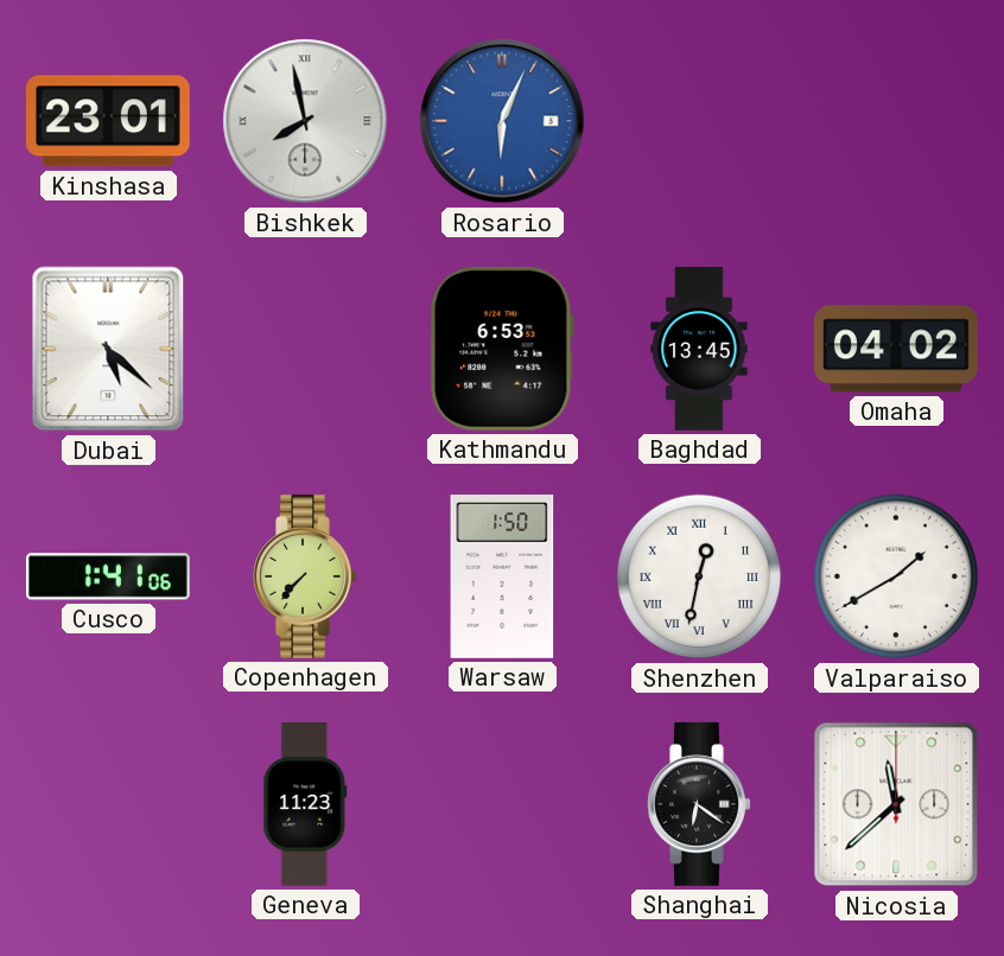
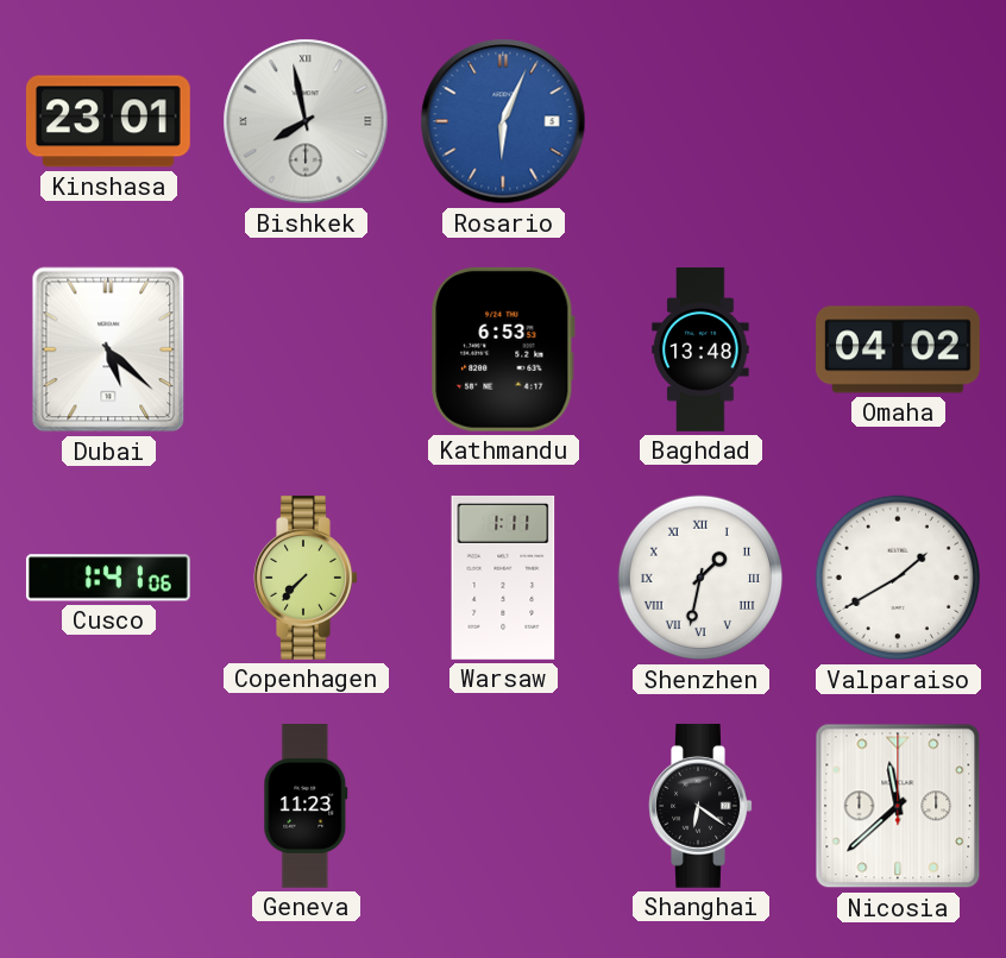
Baghdad: 13:45 -> 13:48 (700, 349)
Warsaw: 1:50 -> 1:11 (503, 578)
Shenzhen: 12:32 -> 1:32 (700, 578)
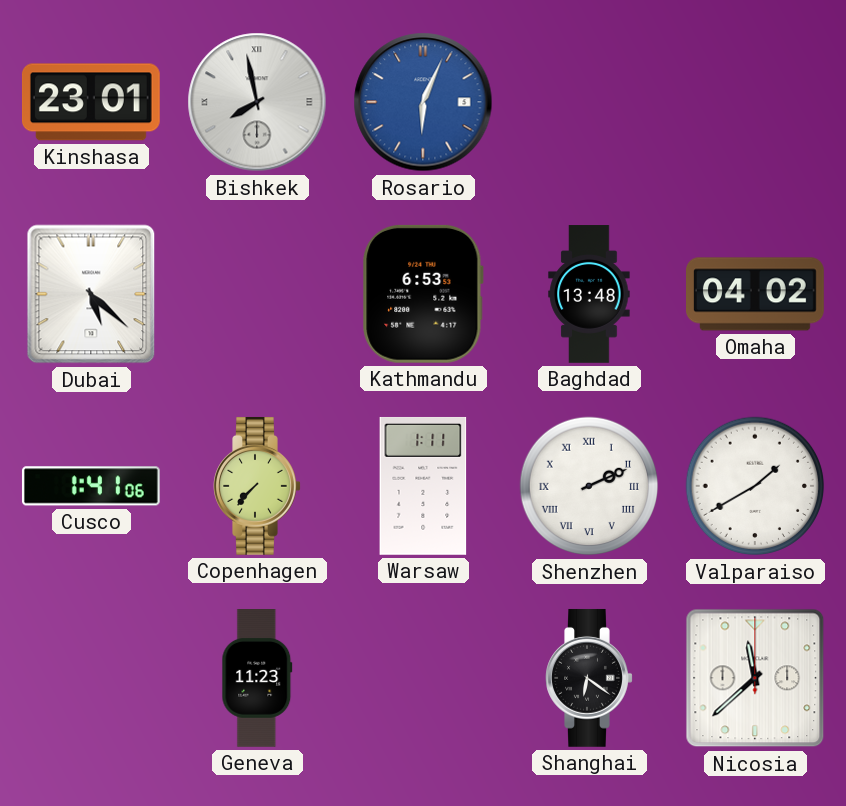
Shenzhen: 1:32 -> 2:11 (589, 486)
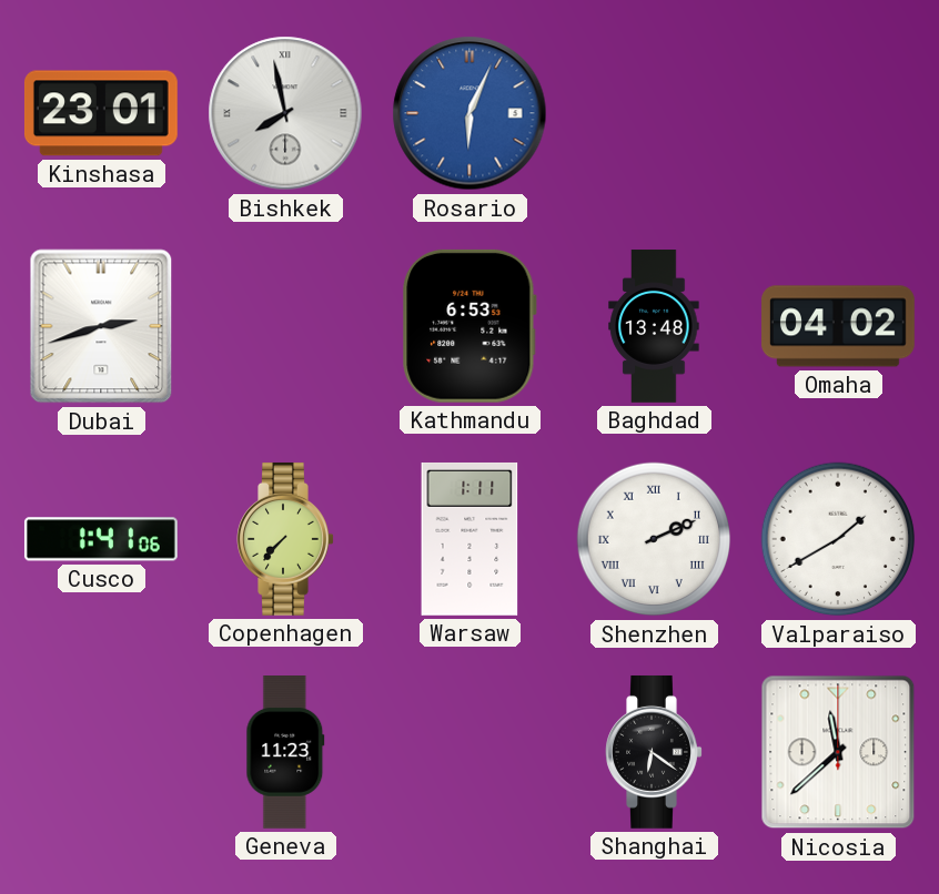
Dubai: 5:22 -> 2:42 (101, 326)
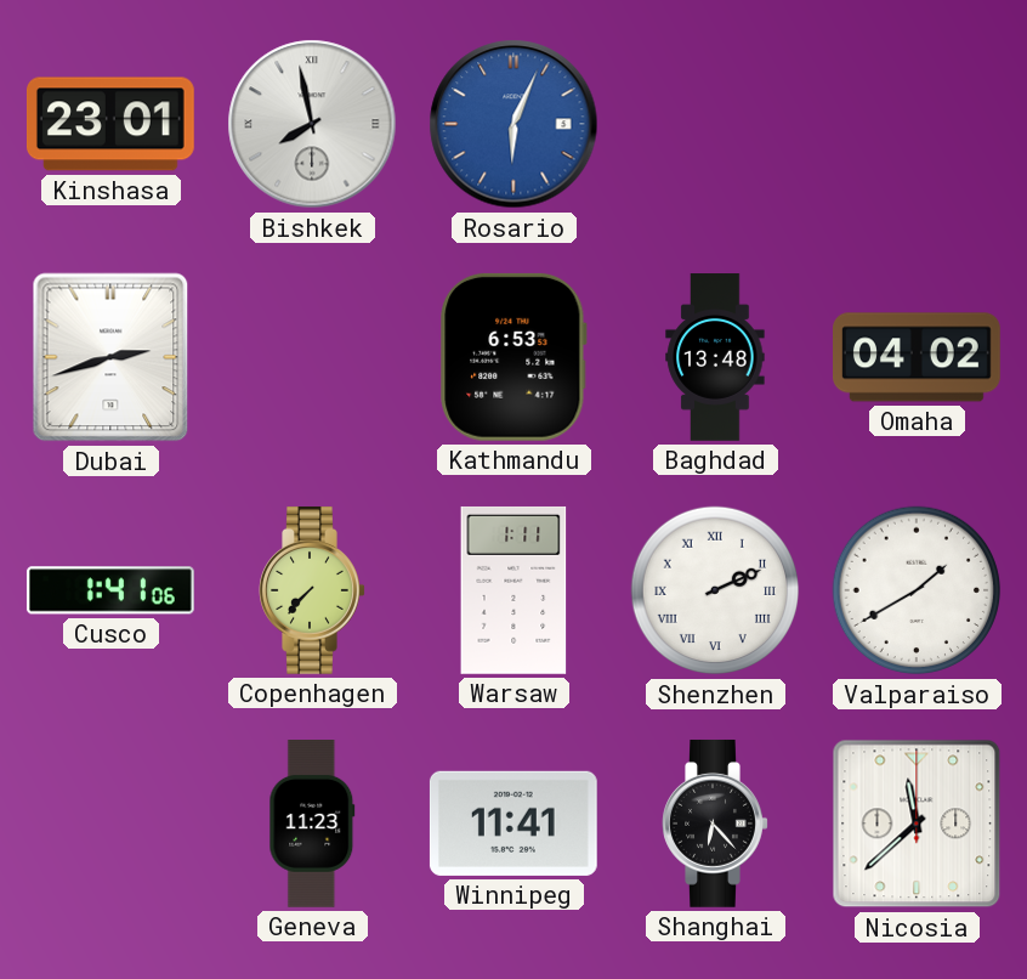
Winnipeg: none -> 11:41 (513, 824)
Shanghai: 6:21 -> 6:23 (715, 824)
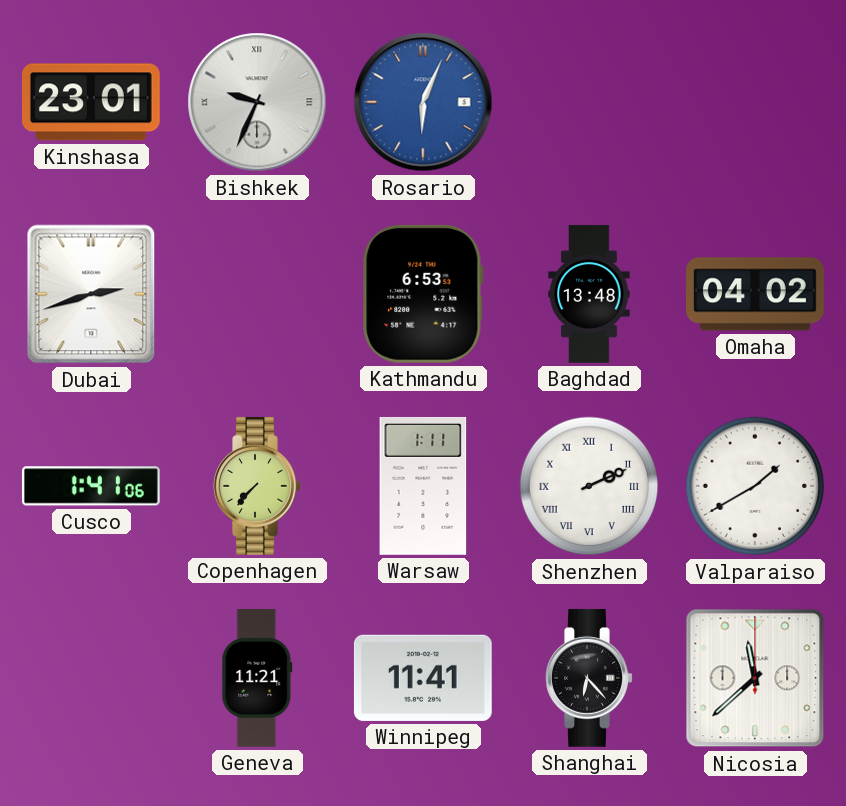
Bishkek: 7:58 -> 9:34 (257, 102)
Geneva: 11:23 -> 11:21 (257, 679)
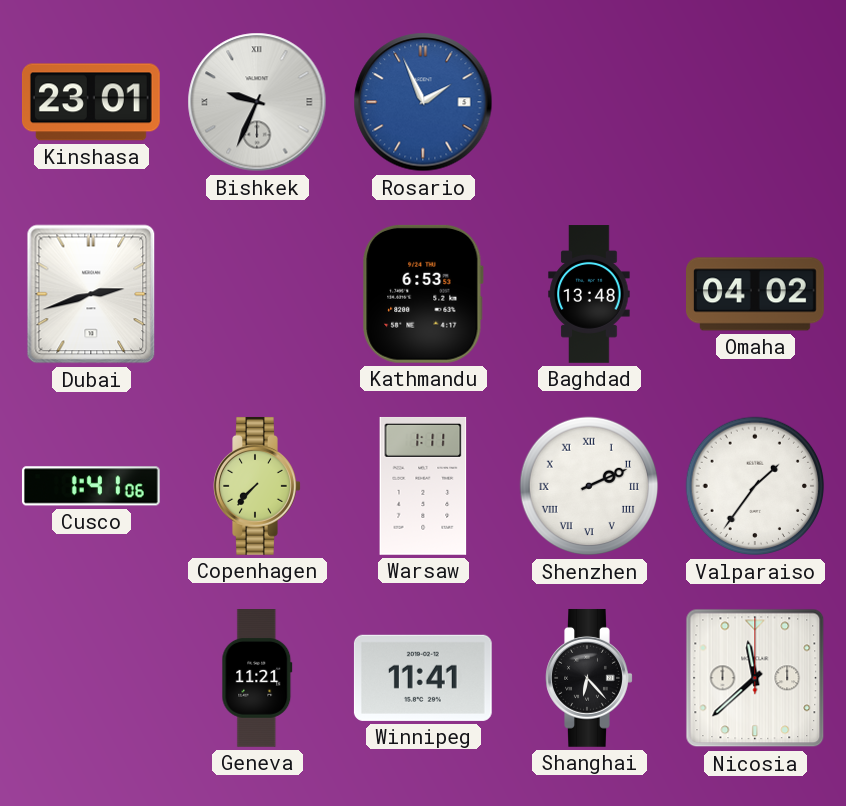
Rosario: 6:04 -> 1:56 (423, 102)
Valparaiso: 1:40 -> 1:36 (755, 486)
